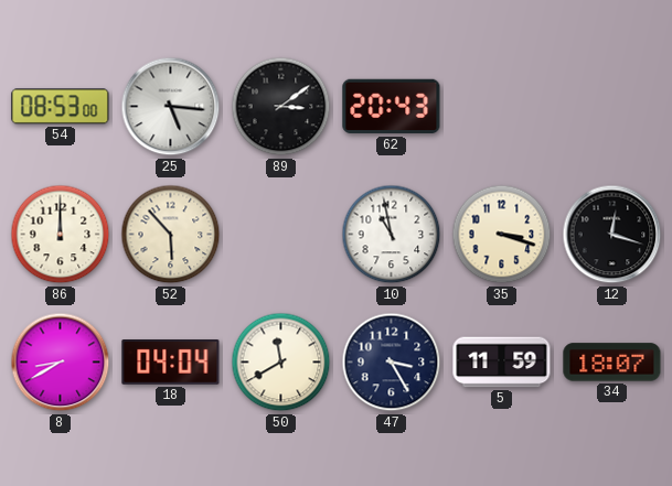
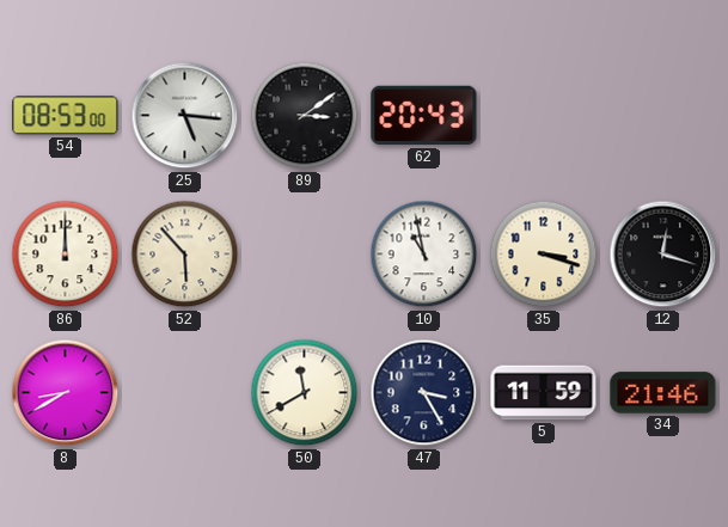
18: 04:04 -> none (171, 363)
34: 18:07 -> 21:46 (663, 393)
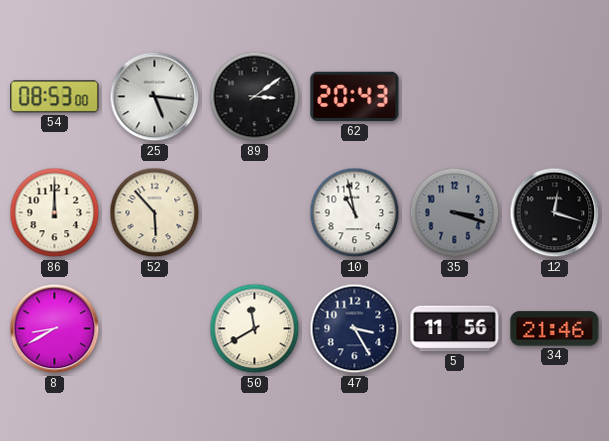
35 dial: cream -> grey (455, 213)
5: 11:59 -> 11:56 (455, 329)
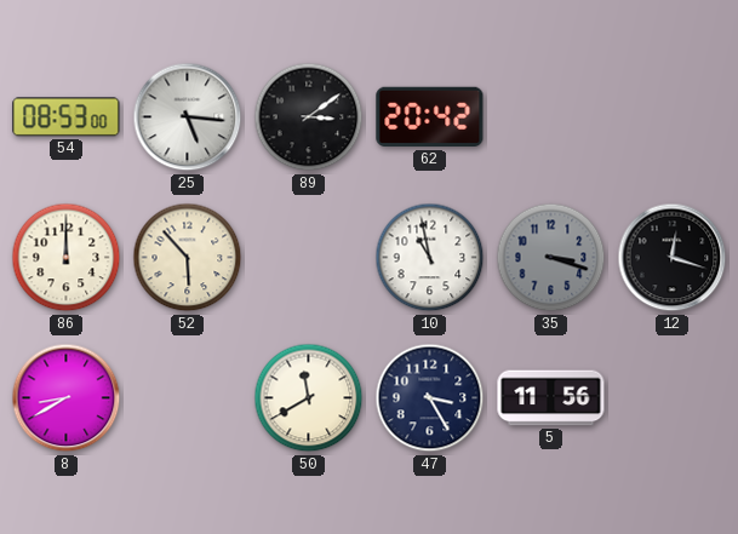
62: 20:43 -> 20:42 (430, 117)
34: 21:46 -> none (555, 329)
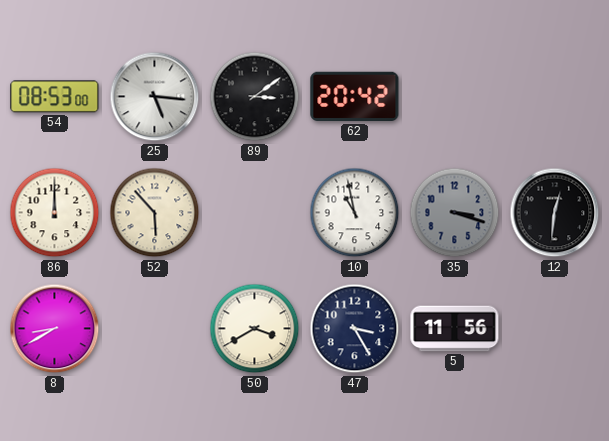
12: 12:18 -> 12:31 (555, 213)
50: 11:40 -> 3:40 (255, 329)
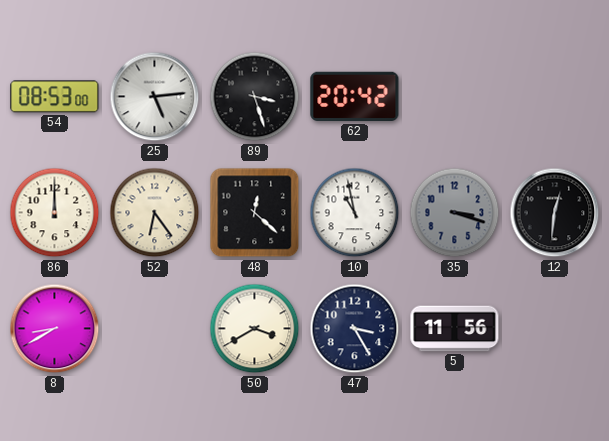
25: 5:16 -> 5:14 (155, 97)
89: 3:09 -> 3:27 (255, 97)
52: 5:53 -> 6:24 (155, 213)
48: none -> 12:22 (255, 213)
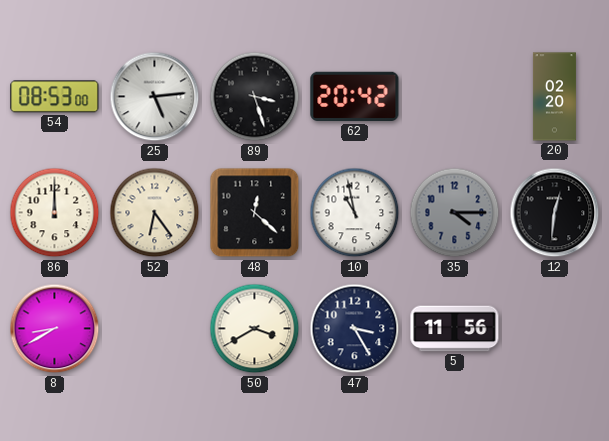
20: none -> 02:20 (554, 97)
35: 3:18 -> 4:15 (455, 213)
